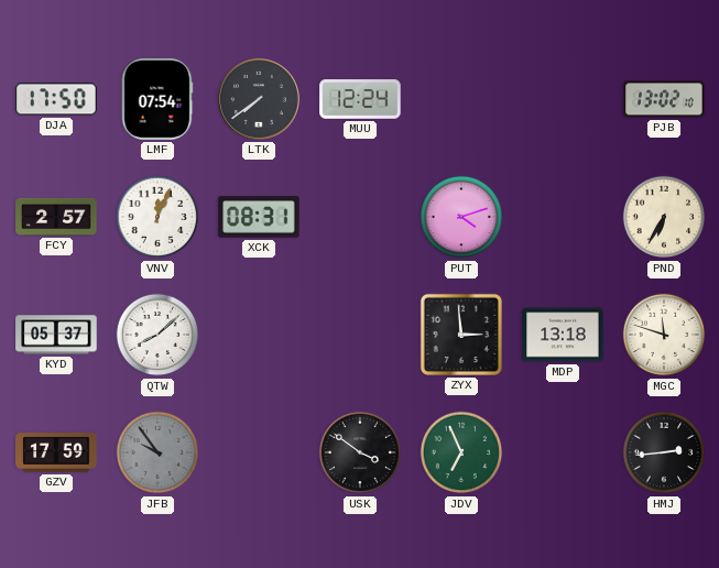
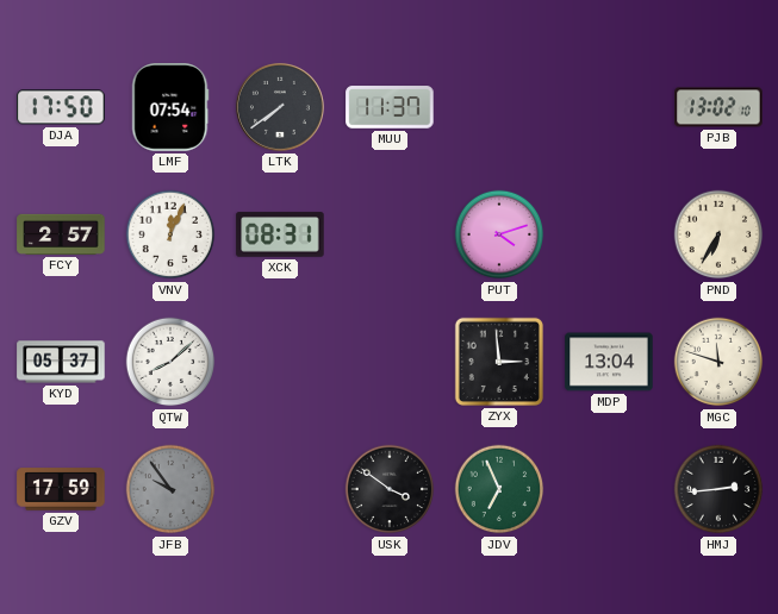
MUU: 12:24 -> 11:37 (390, 107)
MDP: 13:18 -> 13:04 (609, 362)
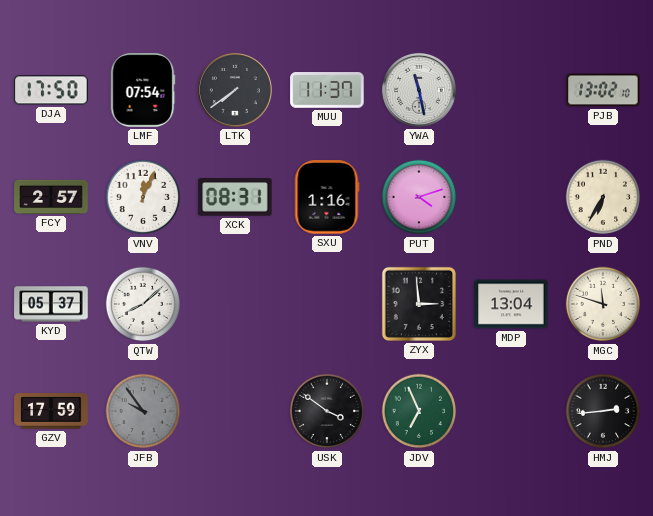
YWA: none -> 11:28 (419, 90)
SXU: none -> 1:16 (327, 197)
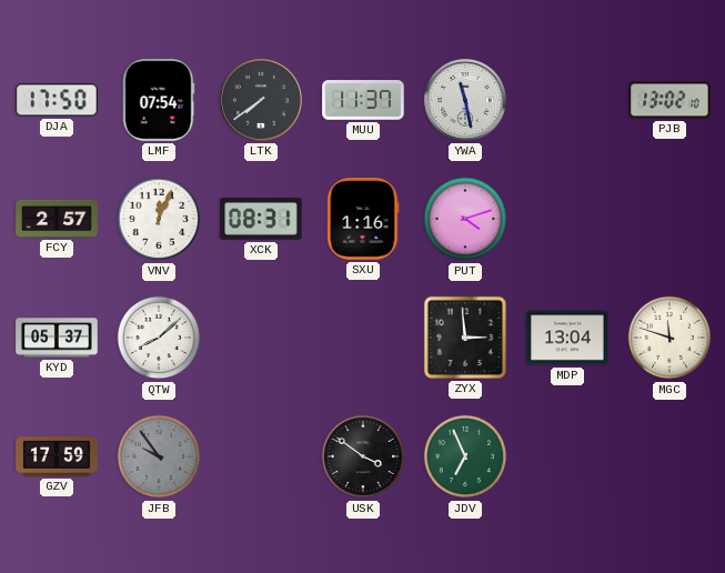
PND: 6:35 -> none (603, 197)
HMJ: 2:44 -> none (603, 411)
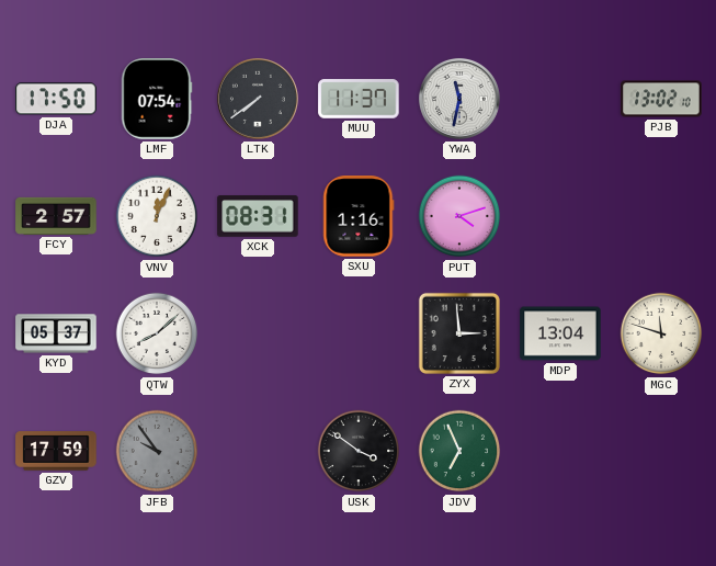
YWA: 11:28 -> 11:32 (459, 99)
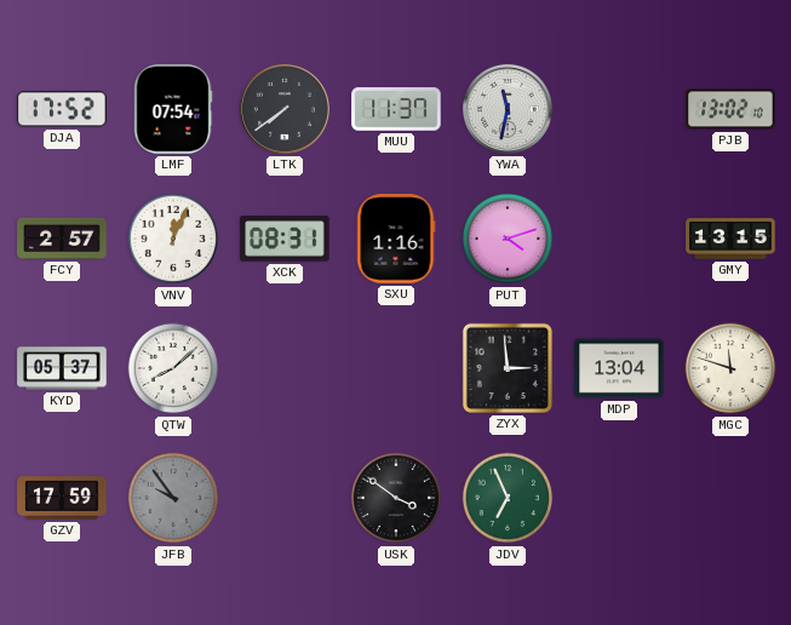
DJA: 17:50 -> 17:52 (62, 109)
GMY: none -> 13:15 (730, 240)
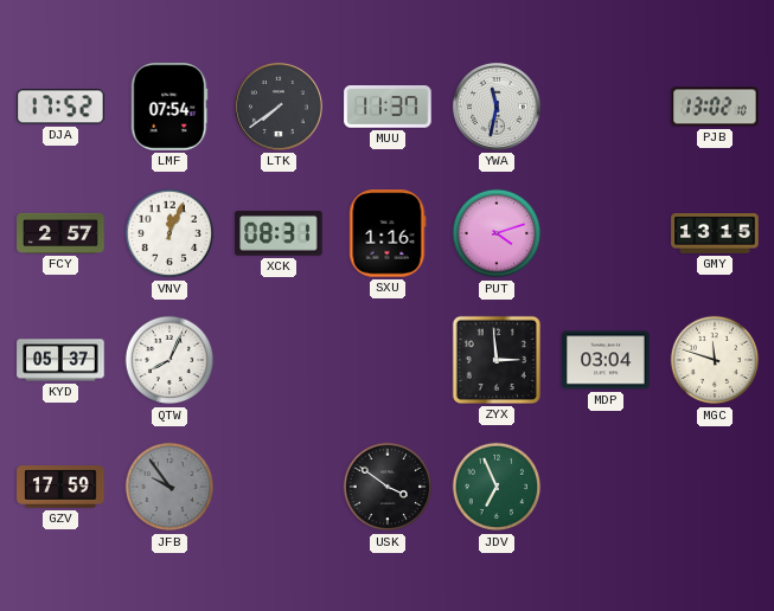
QTW: 8:08 -> 8:04 (169, 360)
MDP: 13:04 -> 03:04 (606, 360)
